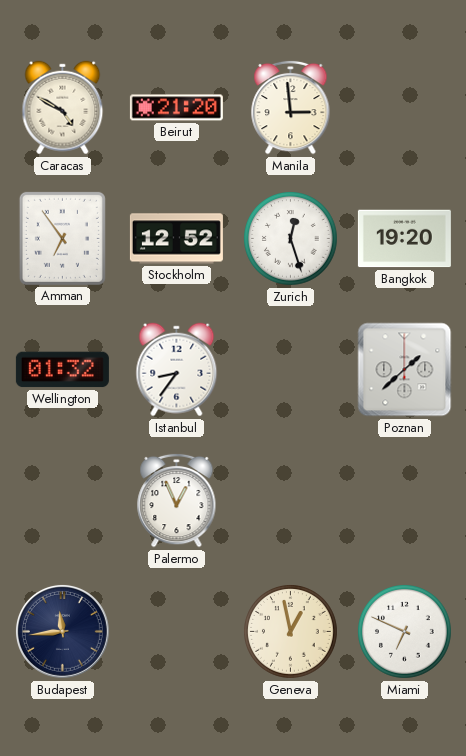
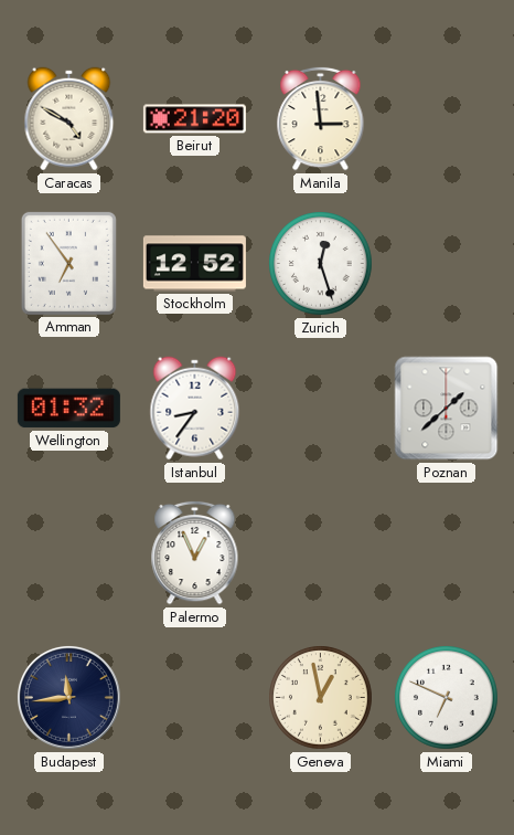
Bangkok: 19:20 -> none (404, 239)
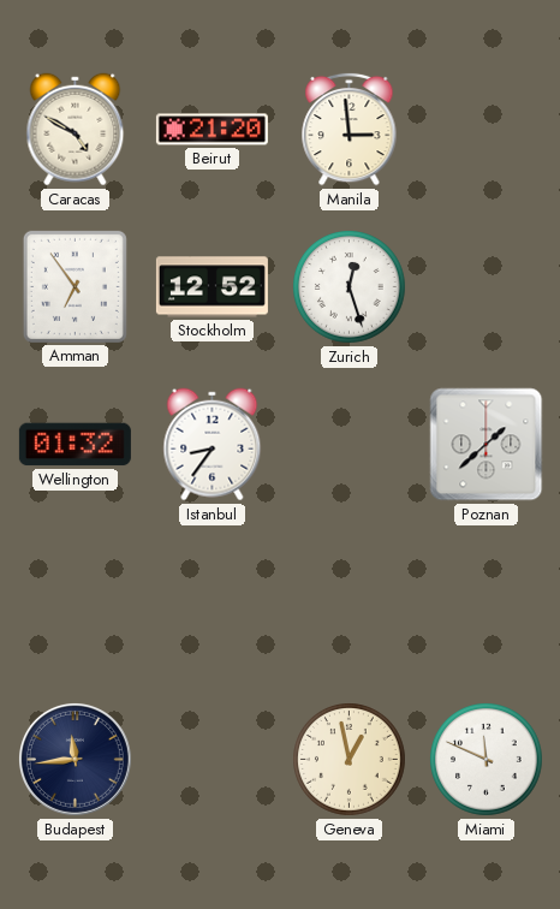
Palermo: 12:56 -> none (195, 552)
Miami: 6:49 -> 11:49 (487, 760)
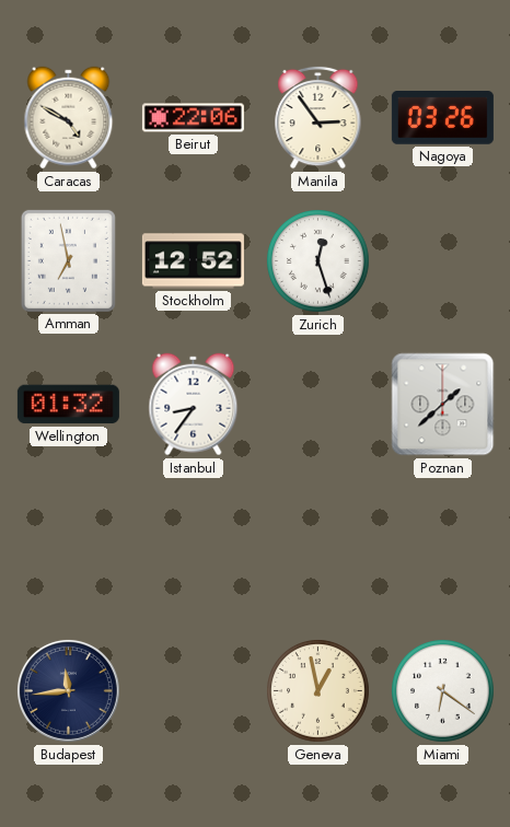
Beirut: 21:20 -> 22:06 (193, 118)
Manila: 2:59 -> 2:54 (318, 117)
Nagoya: none -> 03:26 (442, 118)
Amman: 6:54 -> 6:58 (68, 260)
Miami: 11:49 -> 6:21 (443, 691)
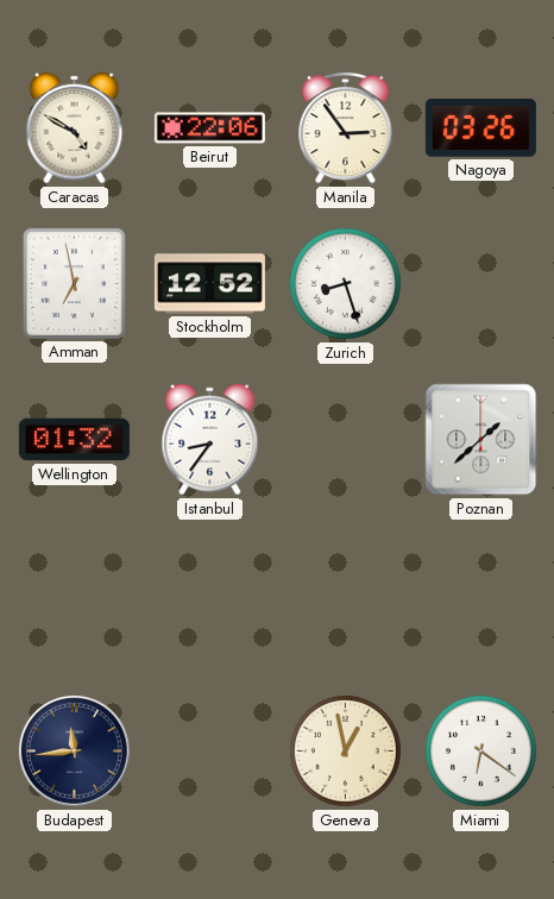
Zurich: 12:27 -> 8:27 (346, 284)
